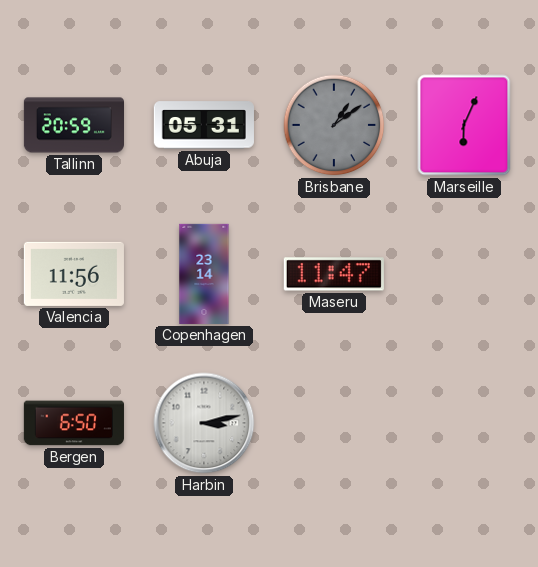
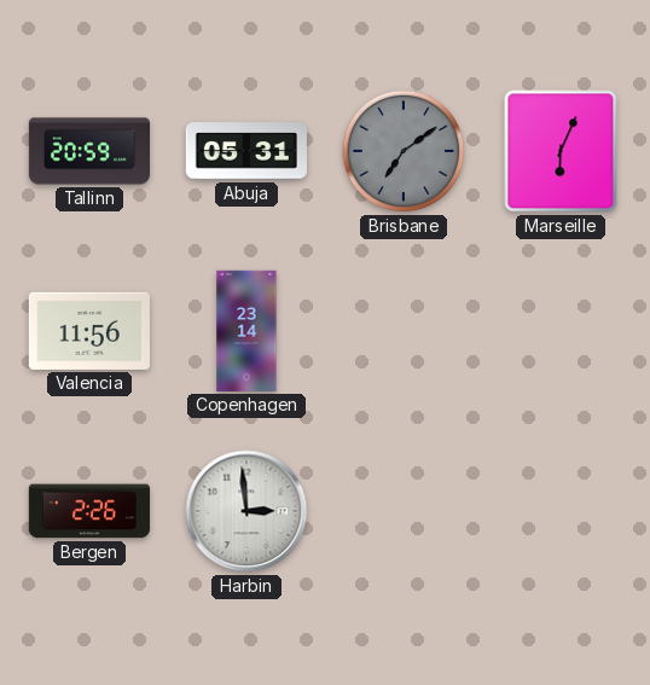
Brisbane: 1:09 -> 7:09 (404, 151)
Maseru: 11:47 -> none (334, 274)
Bergen: 6:50 -> 2:26 (89, 511)
Harbin: 3:13 -> 2:59 (246, 511)
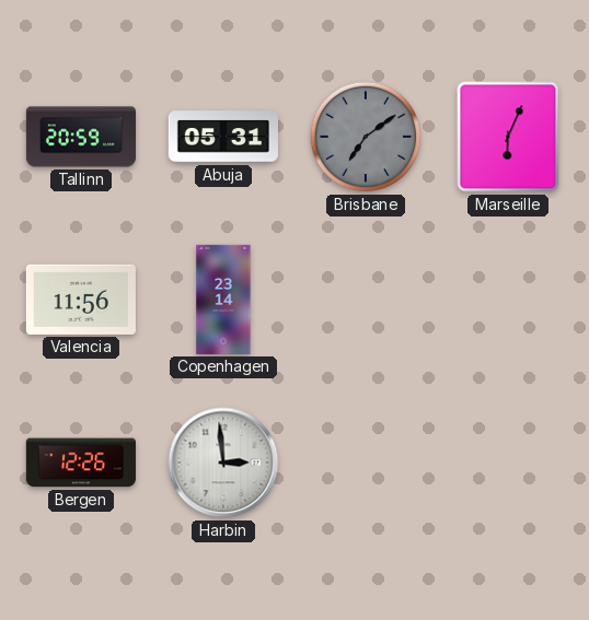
Bergen: 2:26 -> 12:26 (81, 463)
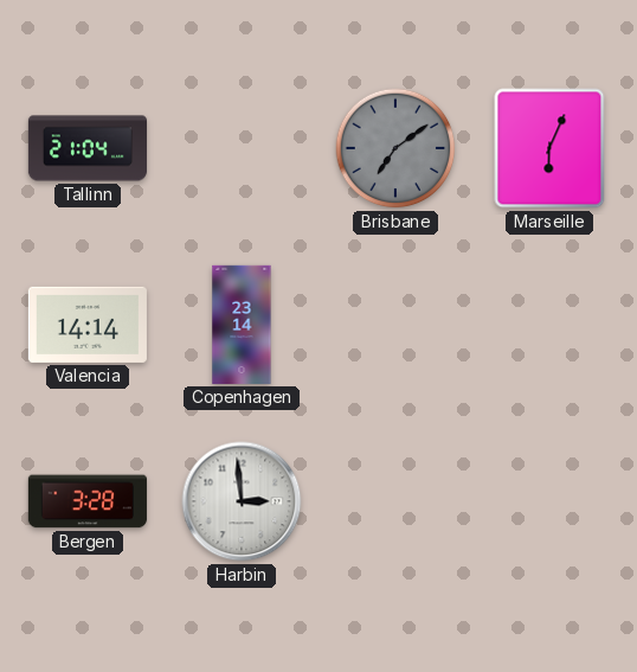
Tallinn: 20:59 -> 21:04 (86, 148)
Abuja: 05:31 -> none (223, 137)
Valencia: 11:56 -> 14:14 (88, 325)
Bergen: 12:26 -> 3:28 (88, 501)
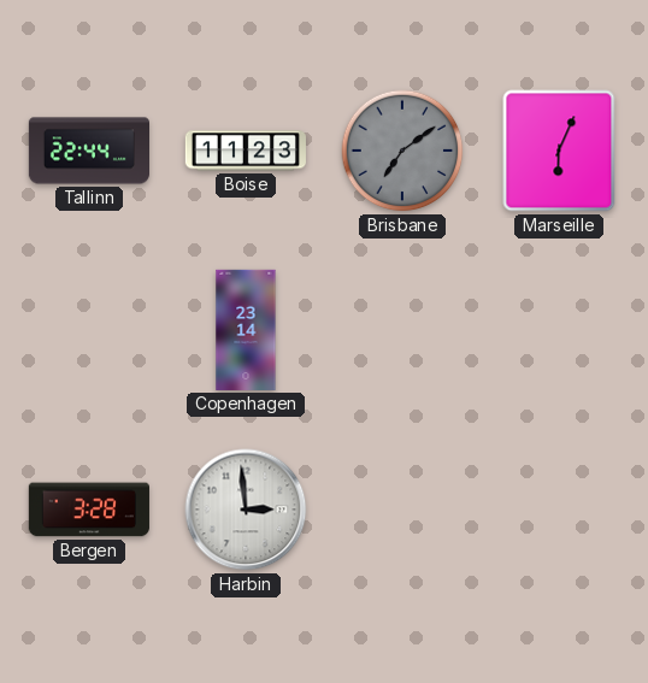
Tallinn: 21:04 -> 22:44 (88, 151)
Boise: none -> 11:23 (246, 151)
Valencia: 14:14 -> none (88, 325)
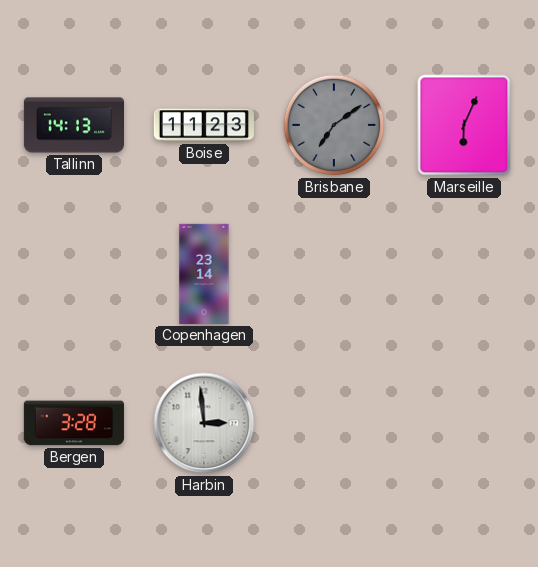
Tallinn: 22:44 -> 14:13 (73, 125)
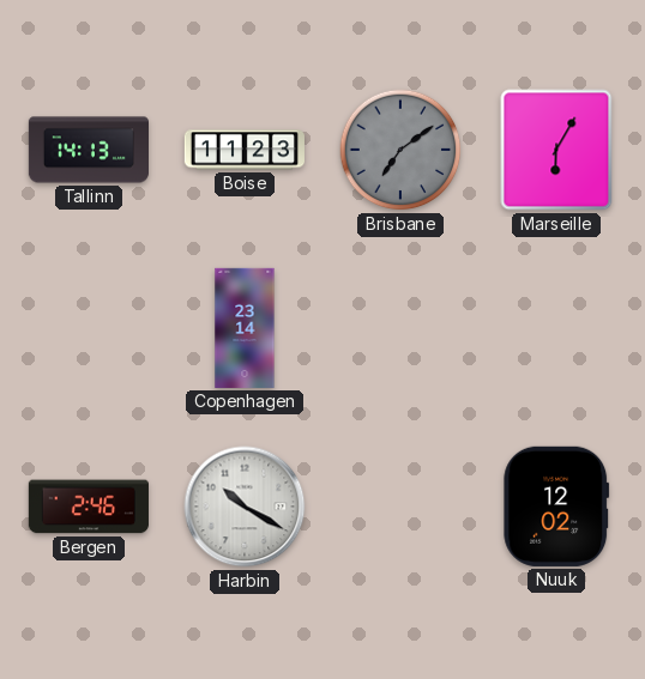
Marseille: 6:04 -> 6:05 (556, 150)
Bergen: 3:28 -> 2:46 (89, 507)
Harbin: 2:59 -> 10:20 (245, 507)
Nuuk: none -> 12:02 (556, 507)
